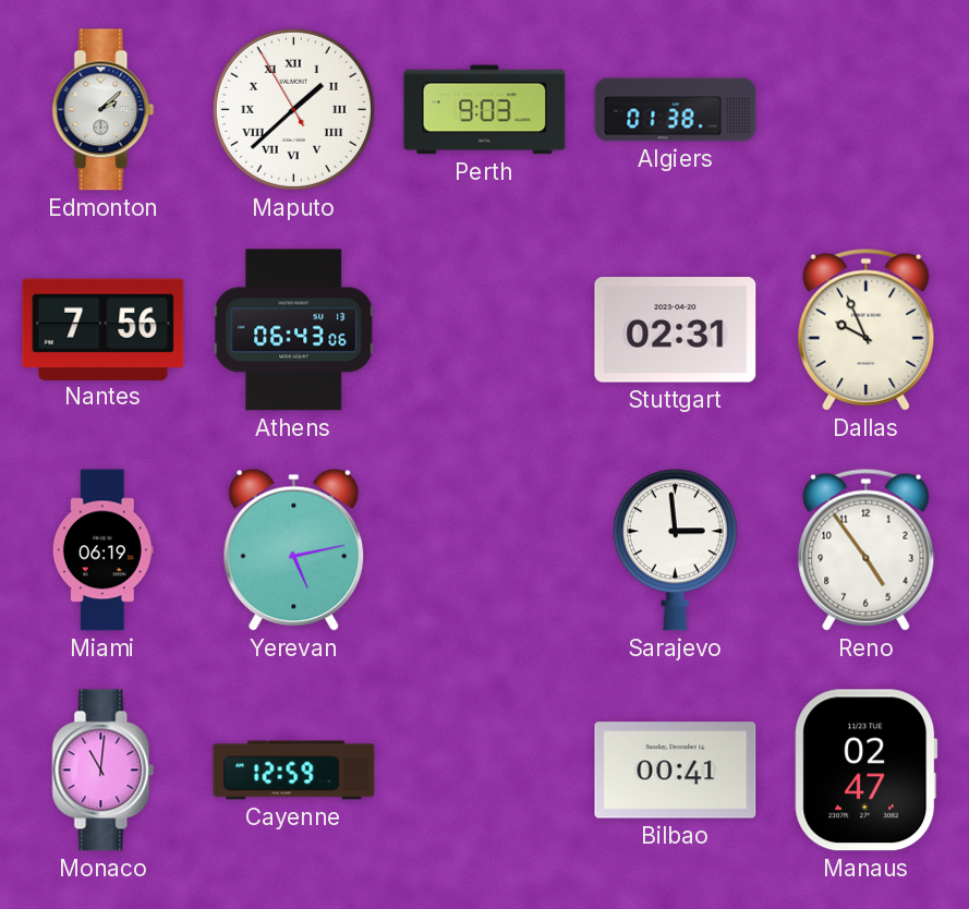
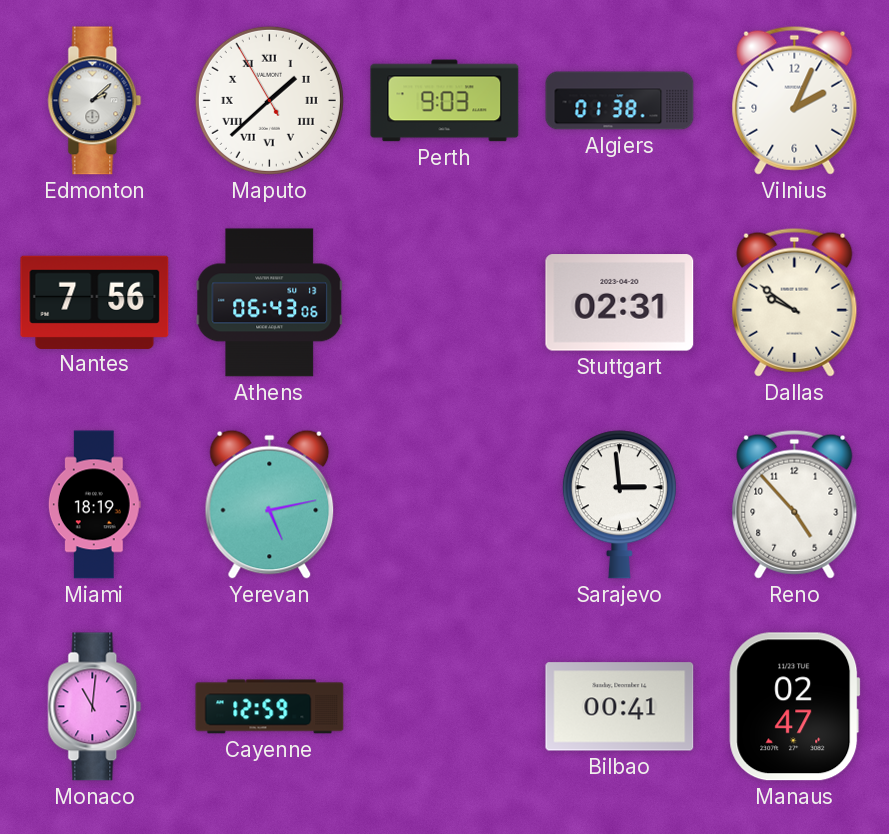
Vilnius: none -> 2:04 (795, 100)
Dallas: 9:56 -> 9:51 (795, 302)
Miami: 06:19 -> 18:19 (94, 505)
Reno: 4:54 -> 4:53 (795, 504)
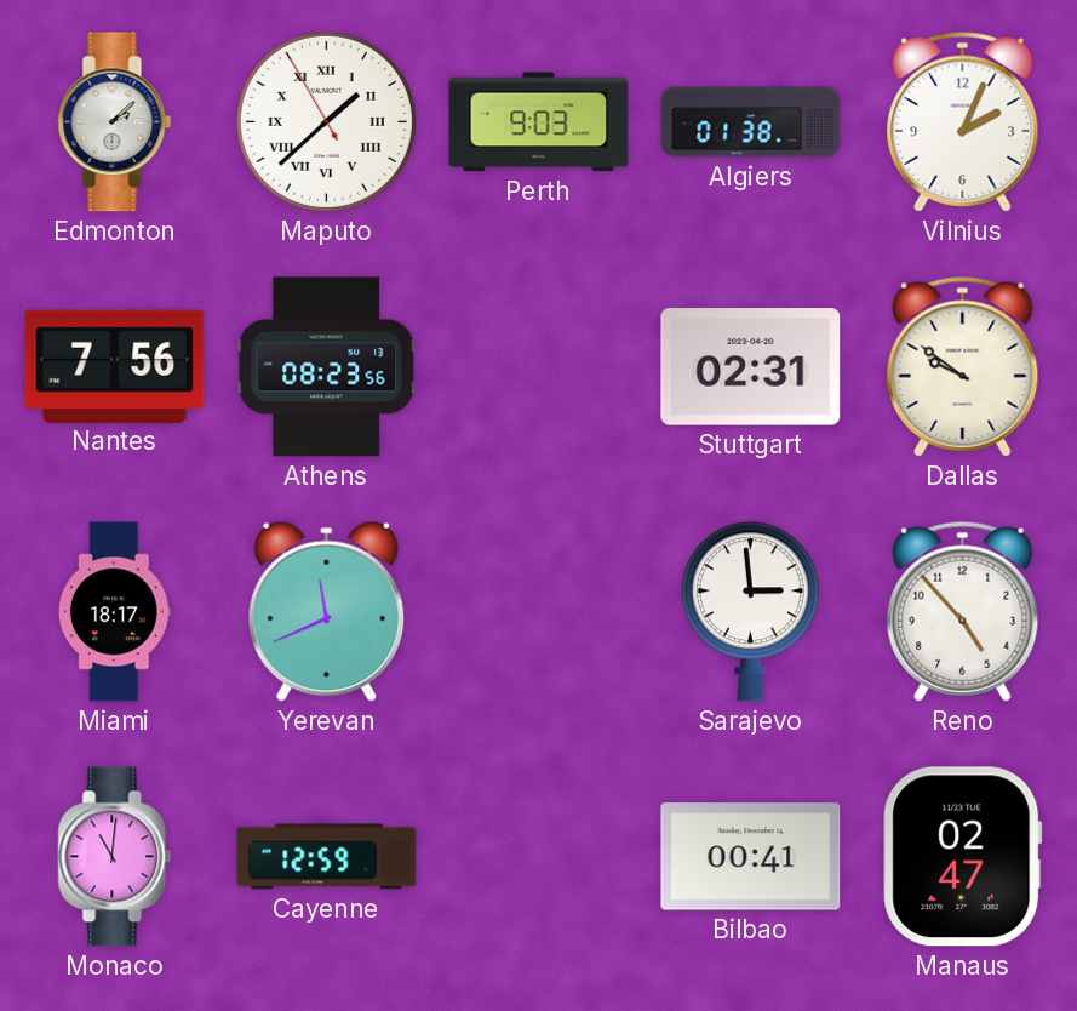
Athens: 06:43 -> 08:23 (327, 367)
Miami: 18:19 -> 18:17 (114, 612)
Yerevan: 5:13 -> 11:41 (327, 611)
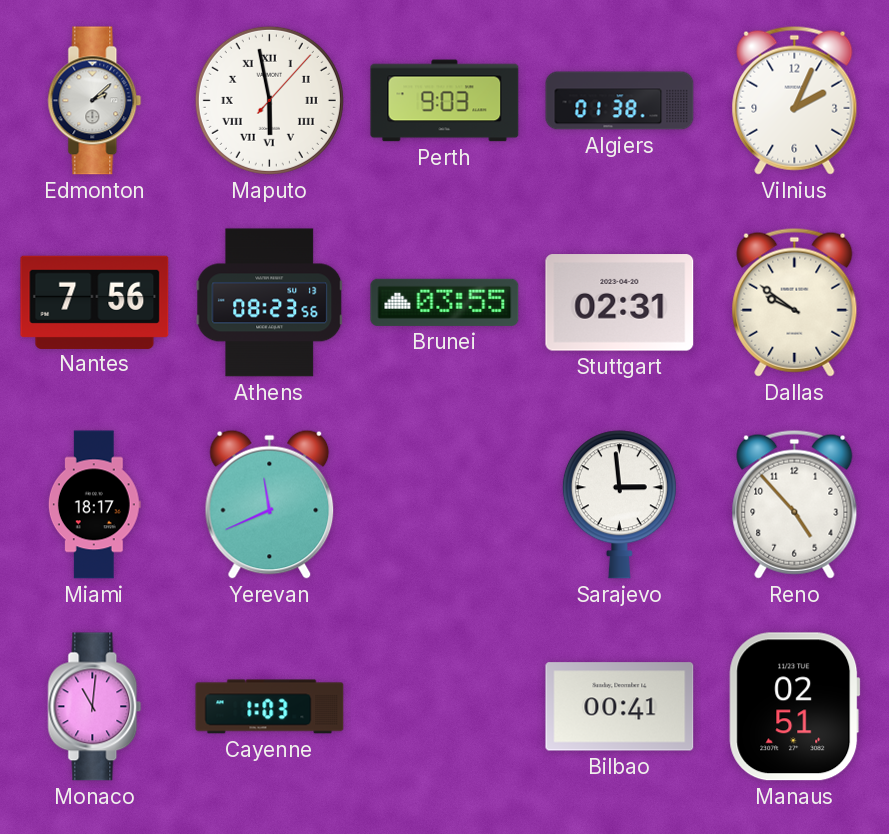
Maputo: 1:37 -> 5:58 (269, 100)
Brunei: none -> 03:55 (445, 302)
Cayenne: 12:59 -> 1:03 (270, 707)
Manaus: 02:47 -> 02:51 (795, 707)
